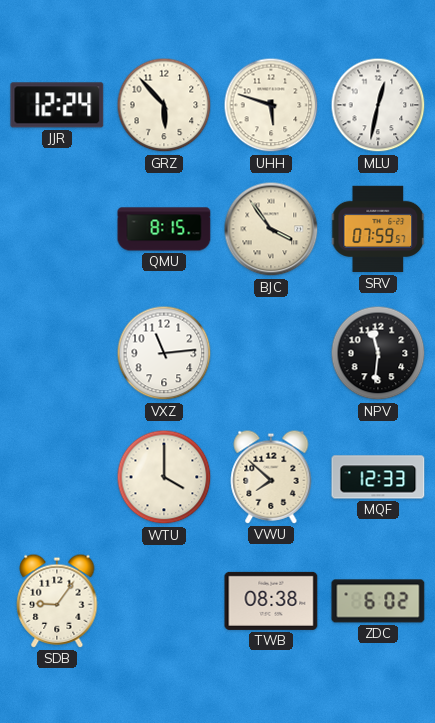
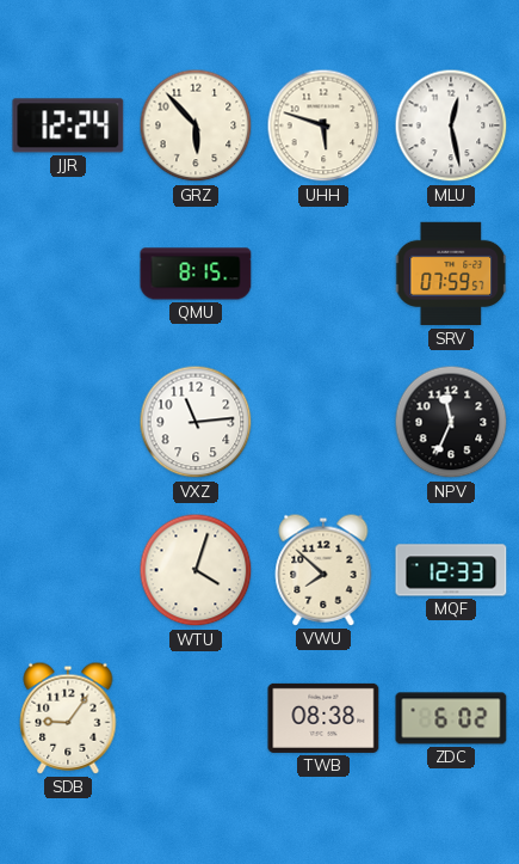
MLU: 12:32 -> 12:28 (451, 125)
BJC: 3:54 -> none (271, 229)
NPV: 11:31 -> 11:34 (451, 422)
WTU: 4:00 -> 4:03 (196, 570)
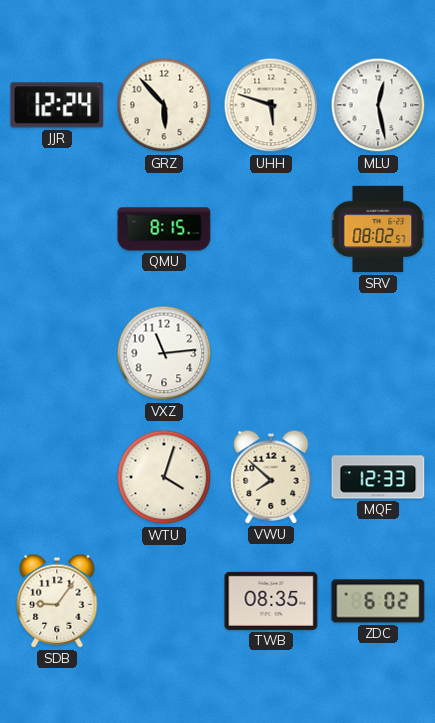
SRV: 07:59 -> 08:02 (379, 229)
NPV: 11:34 -> none (451, 422)
TWB: 08:38 -> 08:35 (271, 601)
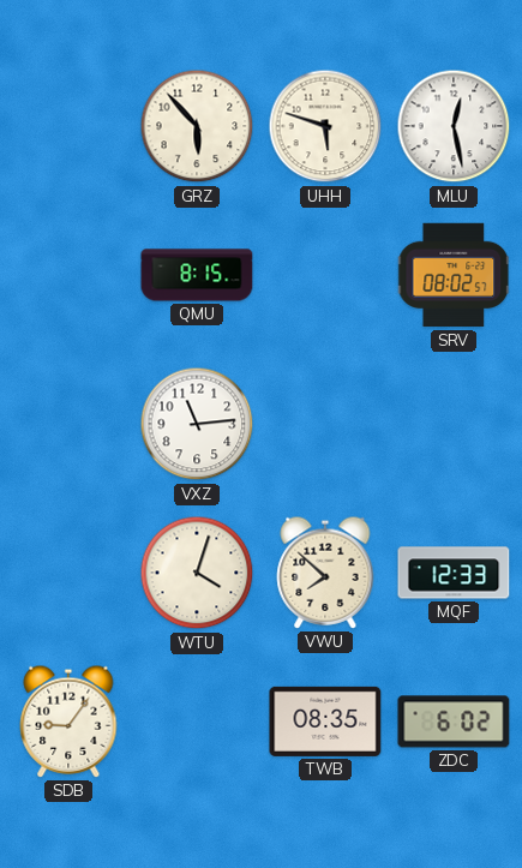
JJR: 12:24 -> none (57, 105)
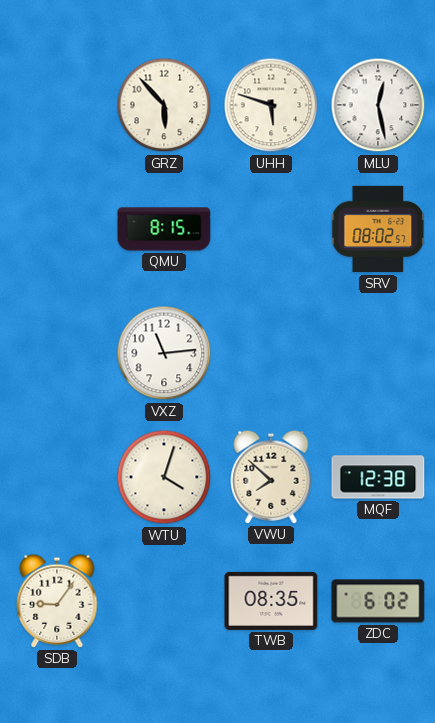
MQF: 12:33 -> 12:38 (378, 477)
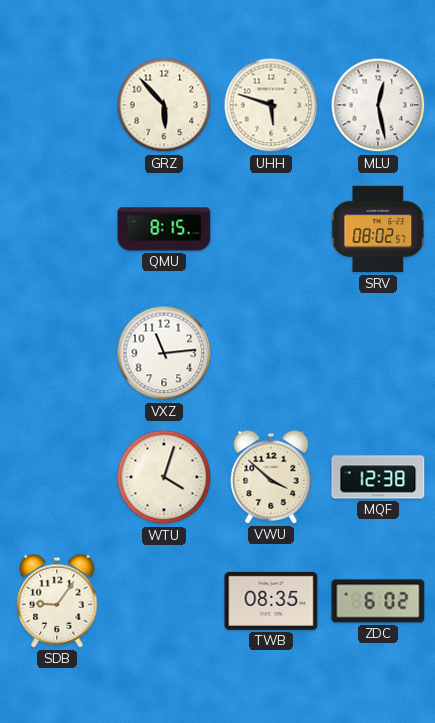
VWU: 7:52 -> 3:52 (271, 477)
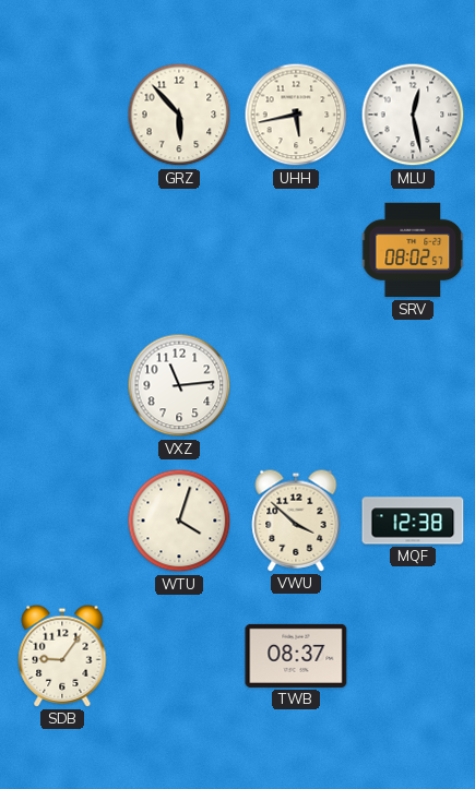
UHH: 5:48 -> 5:43 (296, 115)
QMU: 8:15 -> none (164, 229)
TWB: 08:35 -> 08:37 (296, 656)
ZDC: 6:02 -> none (378, 601)
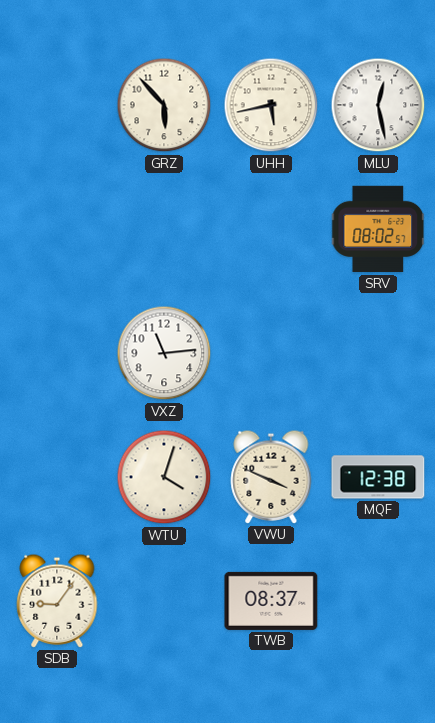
VWU: 3:52 -> 3:49 (271, 477)
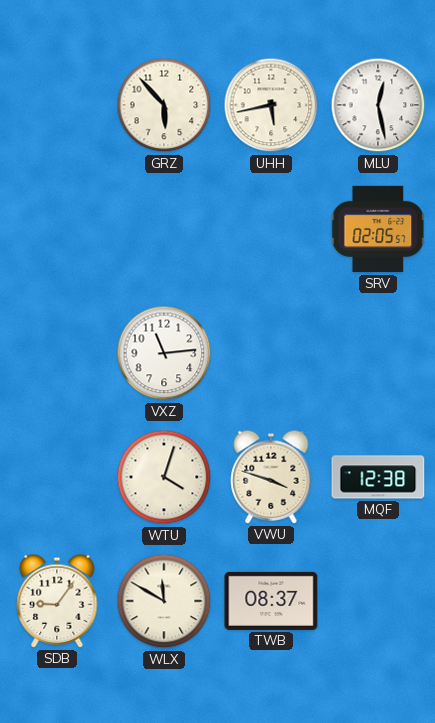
SRV: 08:02 -> 02:05 (379, 229)
VWU: 3:49 -> 3:48 (271, 477)
WLX: none -> 11:50 (164, 601)
